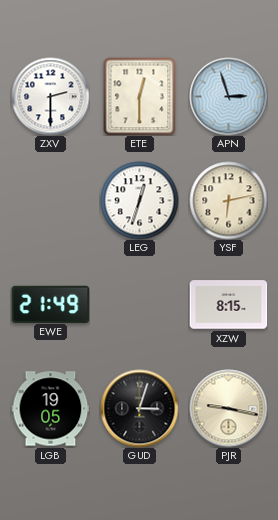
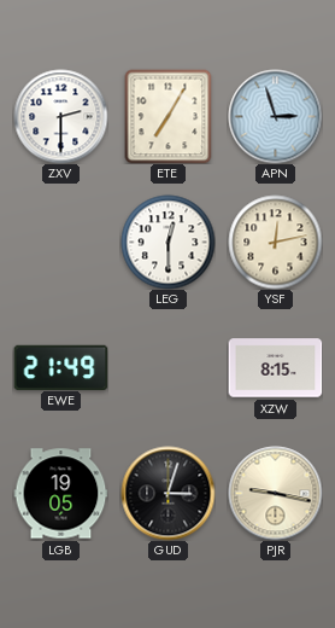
ETE: 12:30 -> 7:05 (169, 116)
LEG: 12:33 -> 12:30 (167, 242)
YSF: 6:13 -> 12:13 (275, 242)
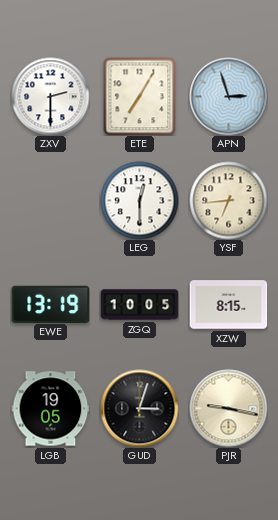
YSF: 12:13 -> 6:44 (228, 200)
EWE: 21:49 -> 13:19 (50, 304)
ZGQ: none -> 10:05 (139, 305)
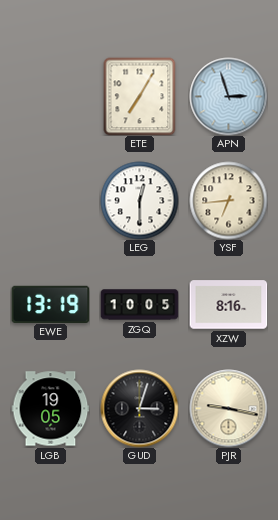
ZXV: 2:30 -> none (50, 96)
XZW: 8:15 -> 8:16 (228, 305)
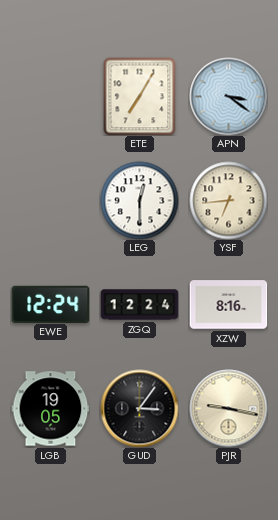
APN: 2:57 -> 3:21 (228, 96)
EWE: 13:19 -> 12:24 (50, 304)
ZGQ: 10:05 -> 12:24 (139, 305)
GUD: 3:03 -> 3:06 (139, 408)
